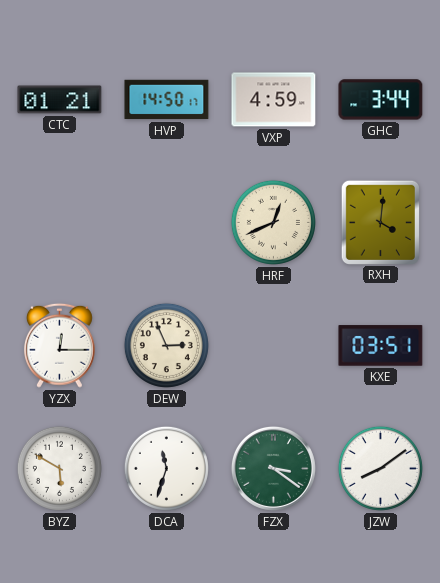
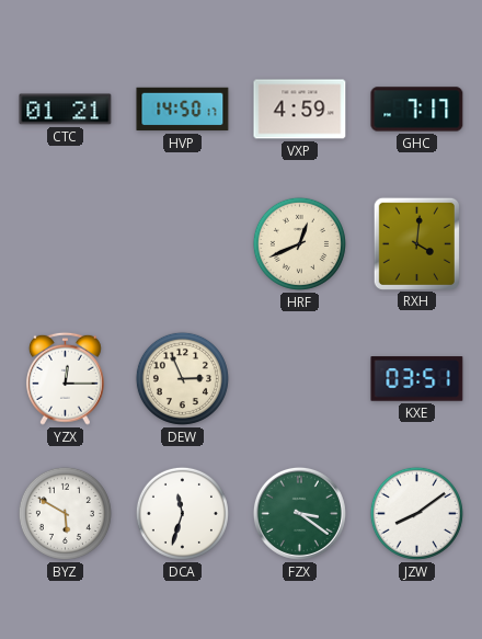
GHC: 3:44 -> 7:17 (417, 110)
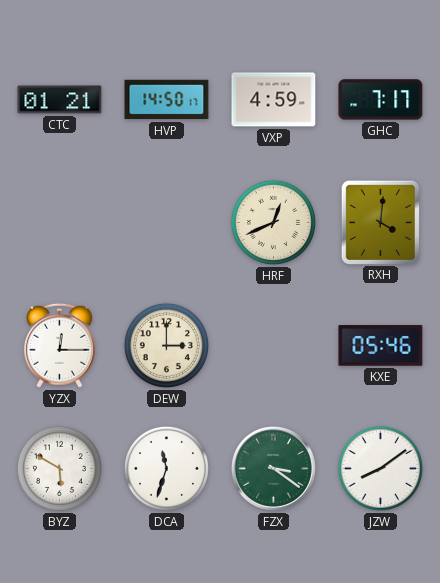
DEW: 2:56 -> 3:00 (166, 345)
KXE: 03:51 -> 05:46 (381, 346)
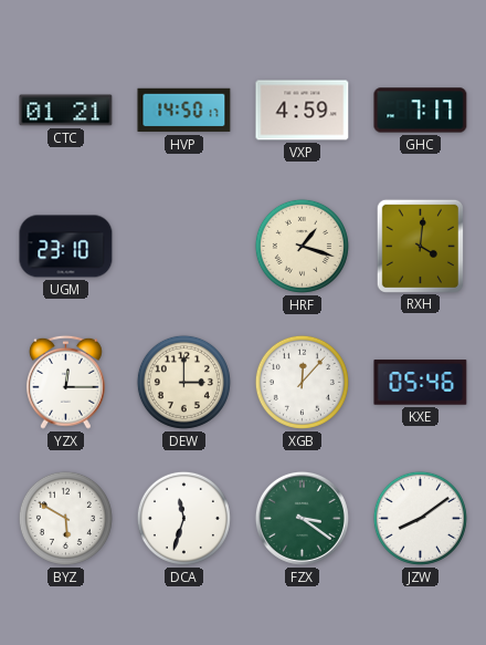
UGM: none -> 23:10 (66, 247)
HRF: 12:41 -> 1:18 (302, 246)
XGB: none -> 12:07 (302, 382)
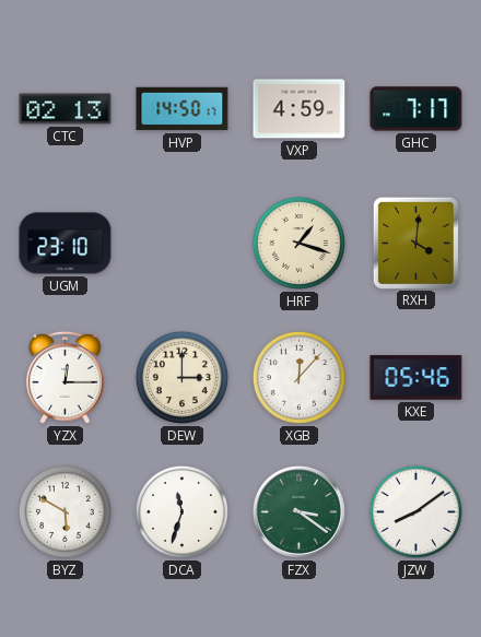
CTC: 01:21 -> 02:13 (66, 109)
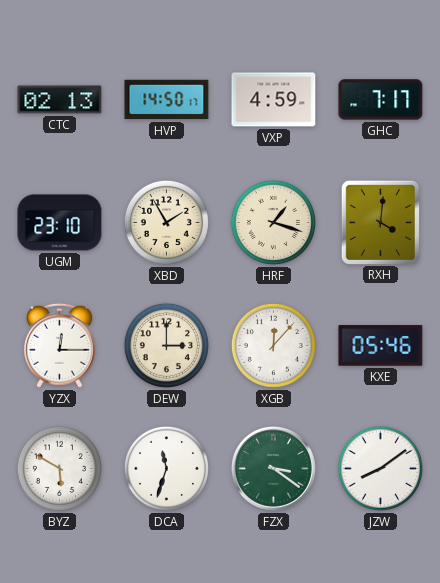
XBD: none -> 1:55 (166, 222)
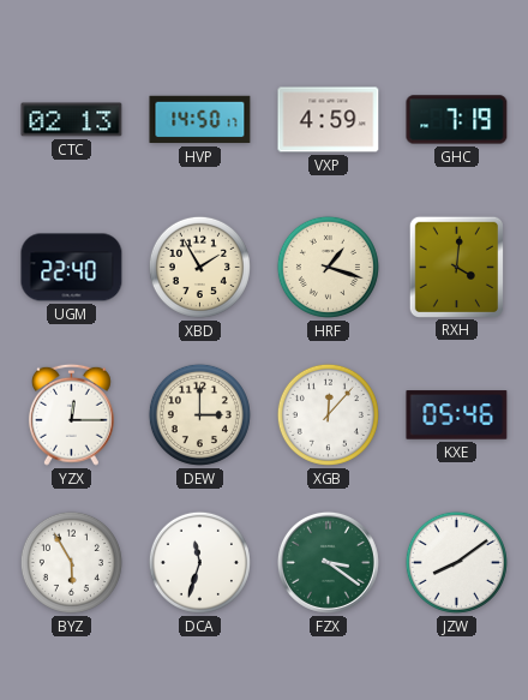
GHC: 7:17 -> 7:19 (457, 120)
UGM: 23:10 -> 22:40 (72, 268)
BYZ: 5:50 -> 5:55 (71, 562)
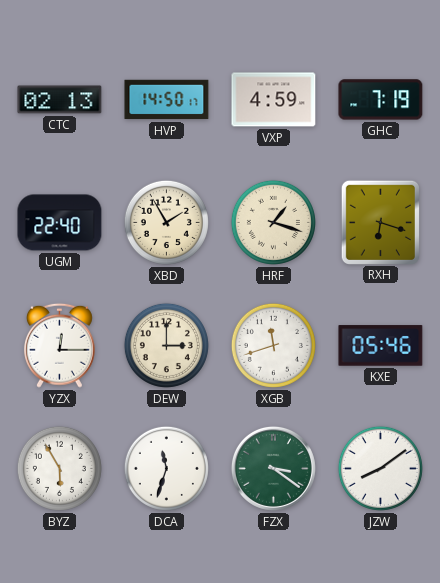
RXH: 4:01 -> 6:18 (380, 222)
XGB: 12:07 -> 11:42 (273, 345)
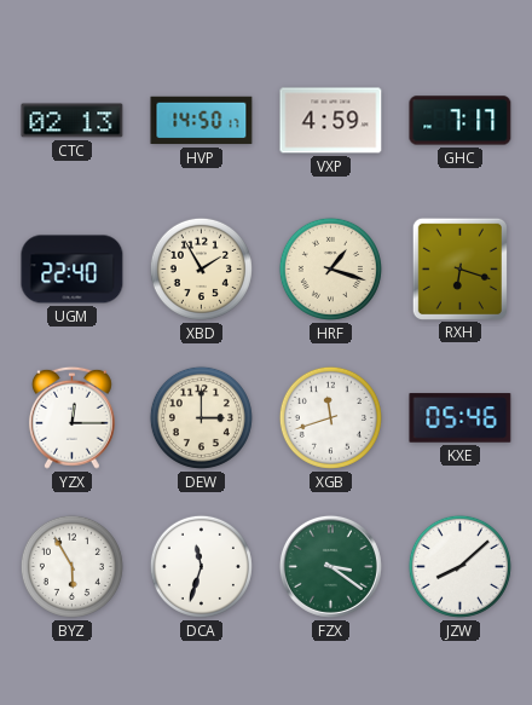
GHC: 7:19 -> 7:17 (461, 121)
JZW: 8:09 -> 8:08 (459, 566)
